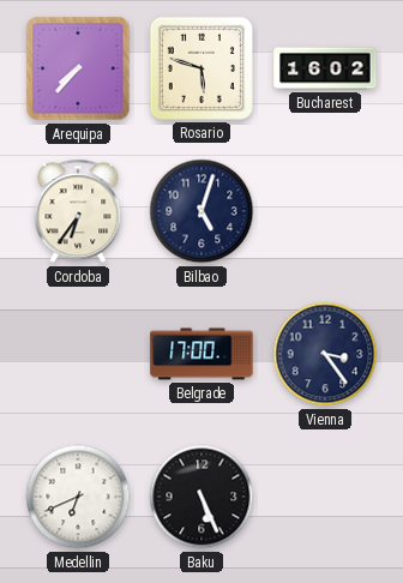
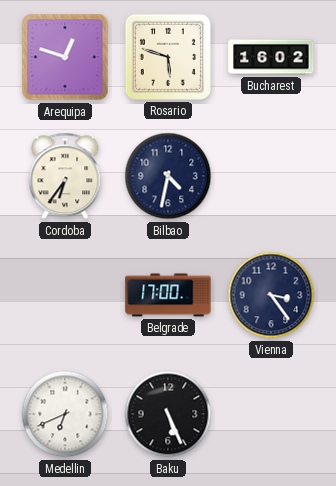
Arequipa: 7:37 -> 12:48 (65, 57)
Bilbao: 5:03 -> 4:32 (168, 176)
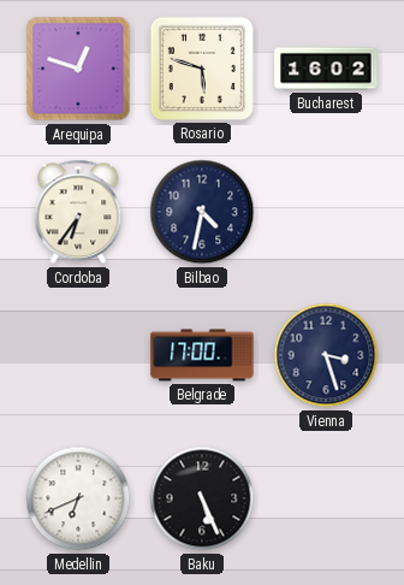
Vienna: 3:24 -> 3:27 (326, 355)
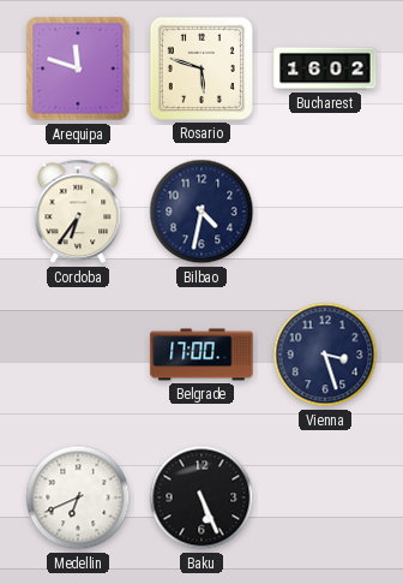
Arequipa: 12:48 -> 11:48 (78, 68)
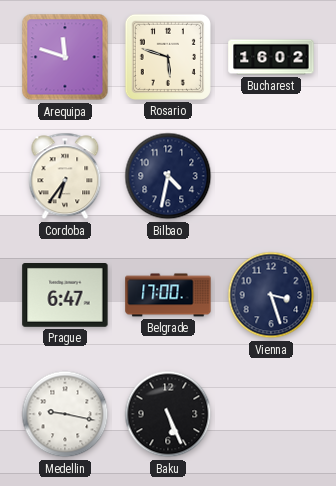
Prague: none -> 6:47 (65, 296)
Medellin: 6:41 -> 9:17 (65, 414)
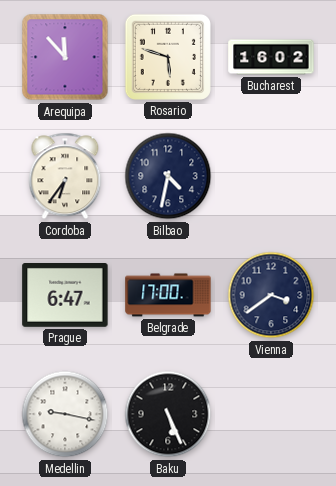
Arequipa: 11:48 -> 11:53 (65, 57)
Vienna: 3:27 -> 3:39 (271, 295)
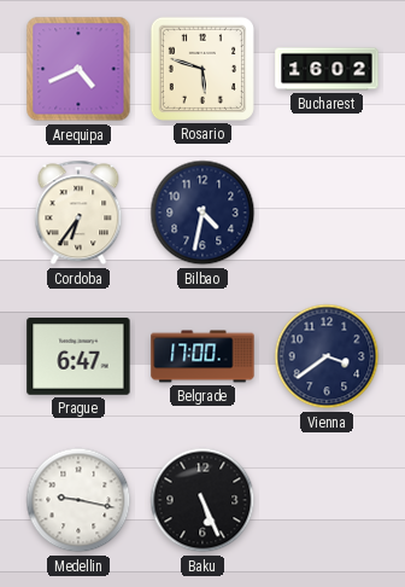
Arequipa: 11:53 -> 4:41 (78, 69)
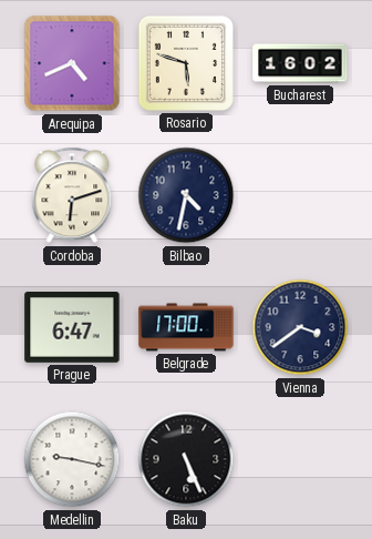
Cordoba: 6:36 -> 6:12 (72, 195)
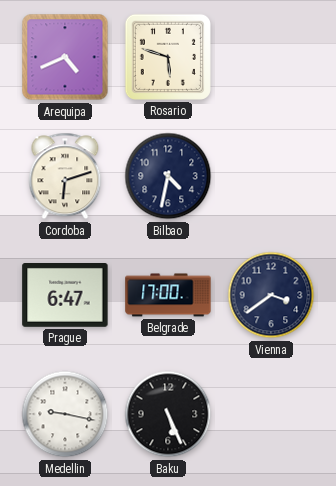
Bucharest: 16:02 -> none (300, 63)
